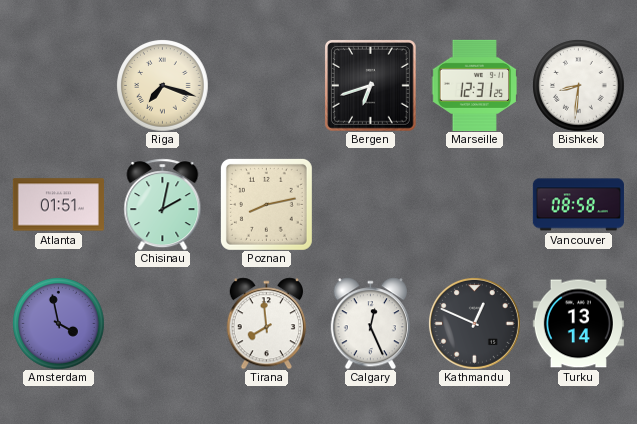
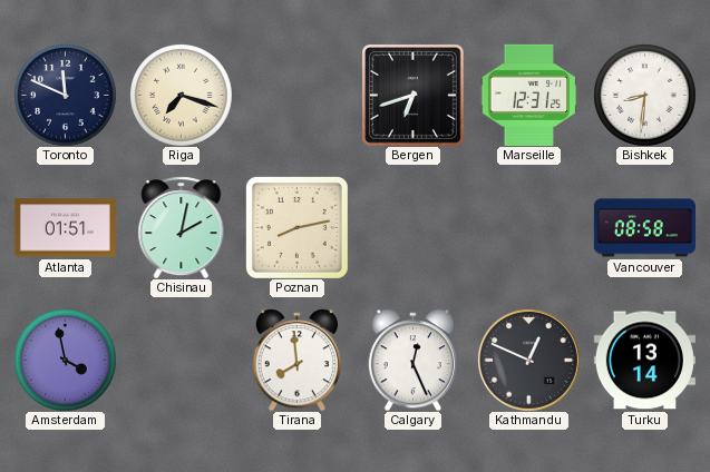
Toronto: none -> 11:49 (66, 96)
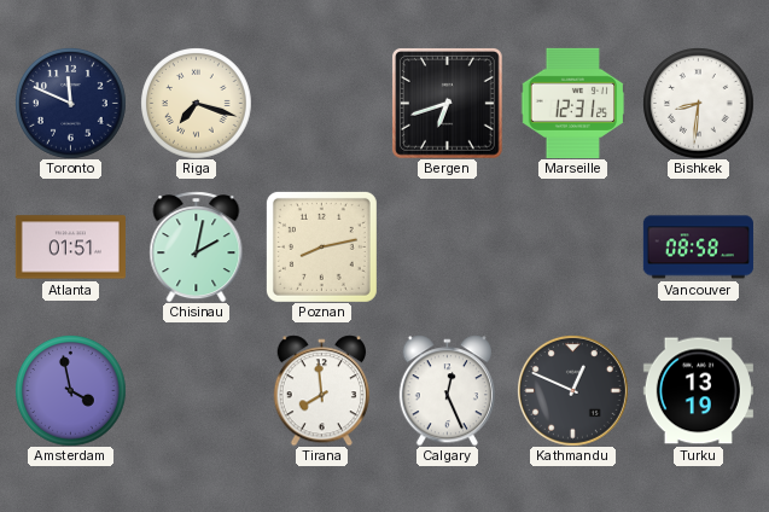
Turku: 13:14 -> 13:19 (698, 391)
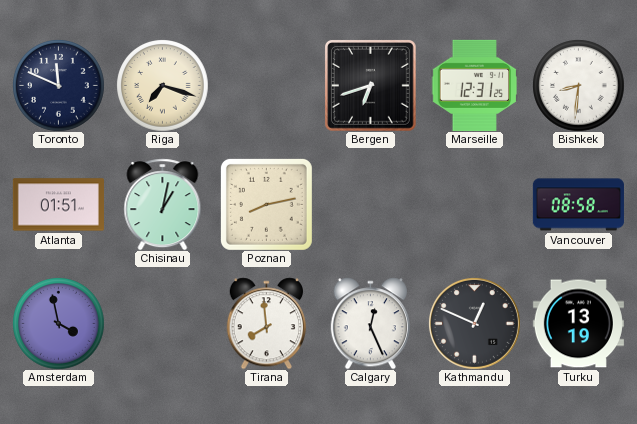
Chisinau: 2:02 -> 1:02 (163, 204)
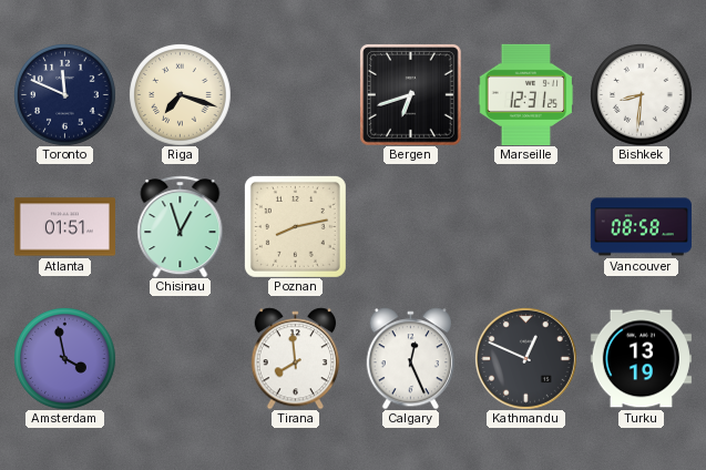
Chisinau: 1:02 -> 12:57 (181, 226)
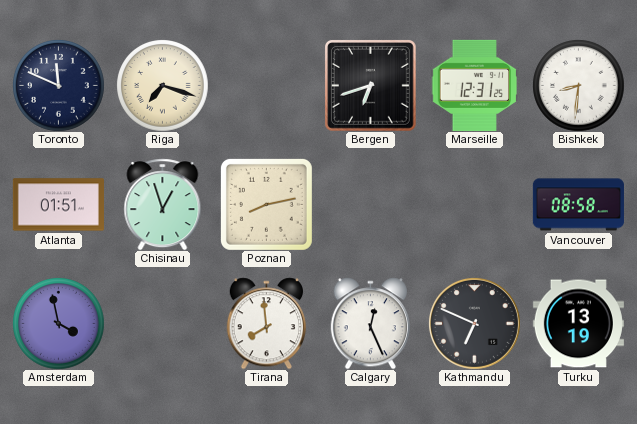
Kathmandu: 12:49 -> 6:49 (474, 323)
